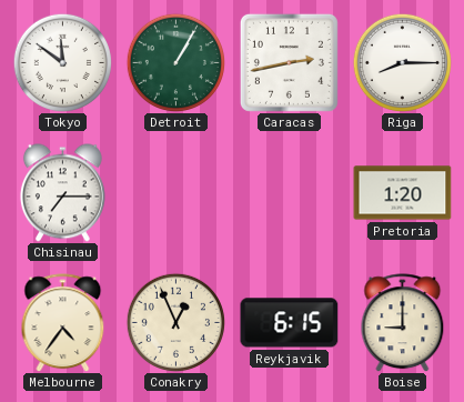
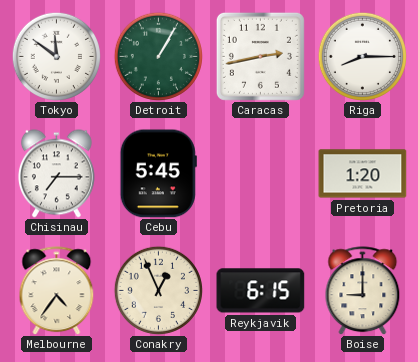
Cebu: none -> 5:45 (158, 174)
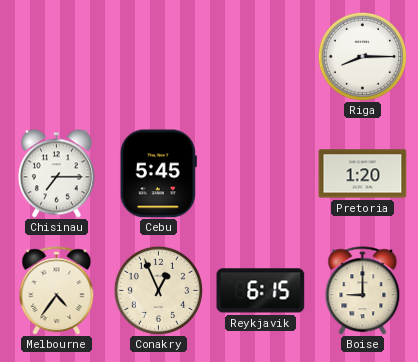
Tokyo: 11:51 -> none (56, 56)
Detroit: 1:05 -> none (158, 56)
Caracas: 2:43 -> none (260, 56)
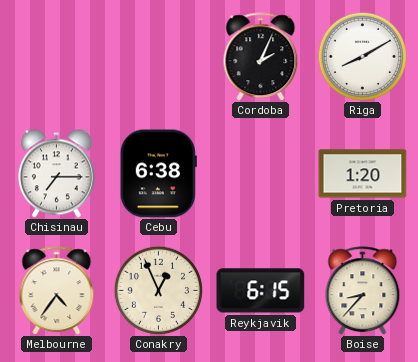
Cordoba: none -> 2:04 (261, 57)
Riga: 8:15 -> 8:10 (362, 56)
Cebu: 5:45 -> 6:38 (158, 174)
Boise: 9:00 -> 8:37 (363, 291)
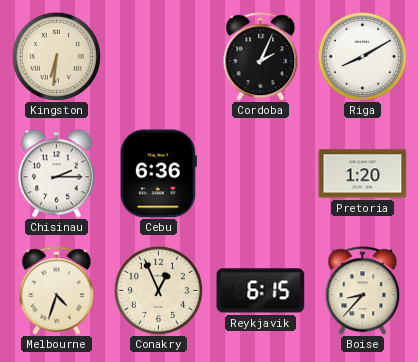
Kingston: none -> 6:31 (56, 56)
Chisinau: 7:15 -> 2:15 (56, 174)
Cebu: 6:38 -> 6:36 (158, 174)
Melbourne: 4:36 -> 4:33 (57, 291)
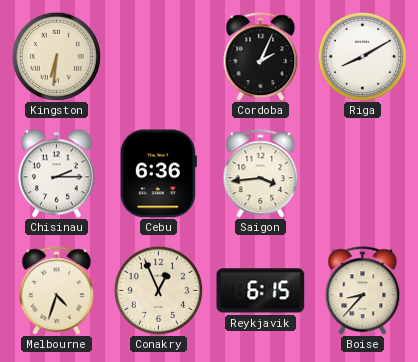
Saigon: none -> 3:44 (261, 174)
Pretoria: 1:20 -> none (363, 174)
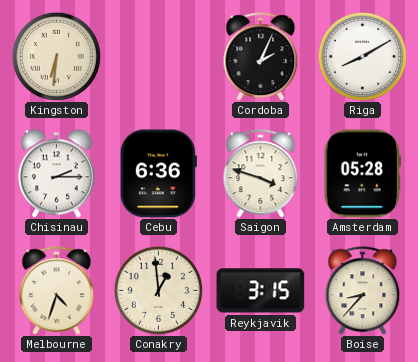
Saigon: 3:44 -> 3:48 (261, 174)
Amsterdam: none -> 05:28 (362, 174)
Conakry: 12:56 -> 12:59 (158, 290)
Reykjavik: 6:15 -> 3:15 (261, 291)
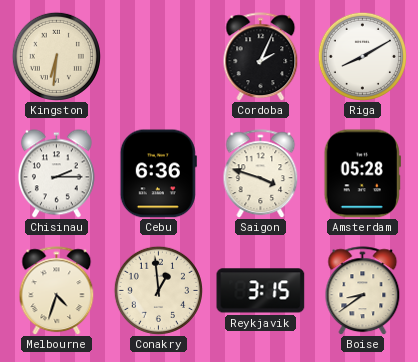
Boise: 8:37 -> 8:39 (363, 291)
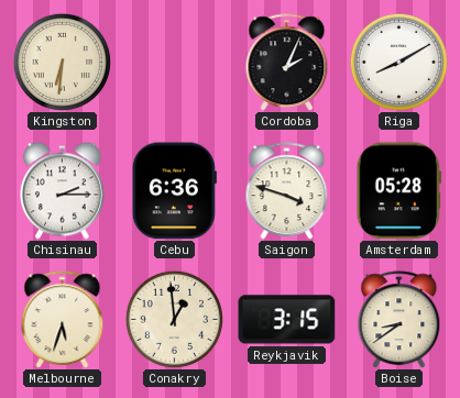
Melbourne: 4:33 -> 5:33 (63, 320)
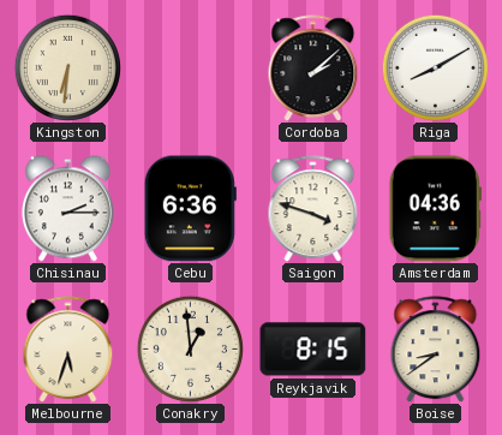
Cordoba: 2:04 -> 2:08 (313, 68)
Amsterdam: 05:28 -> 04:36 (435, 209)
Reykjavik: 3:15 -> 8:15 (313, 350)
